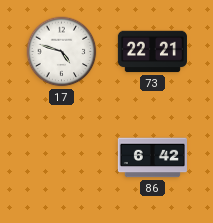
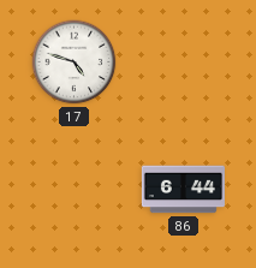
73: 22:21 -> none (152, 52)
86: 6:42 -> 6:44 (183, 190)
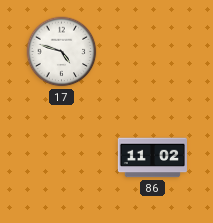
86: 6:44 -> 11:02 (152, 158)
